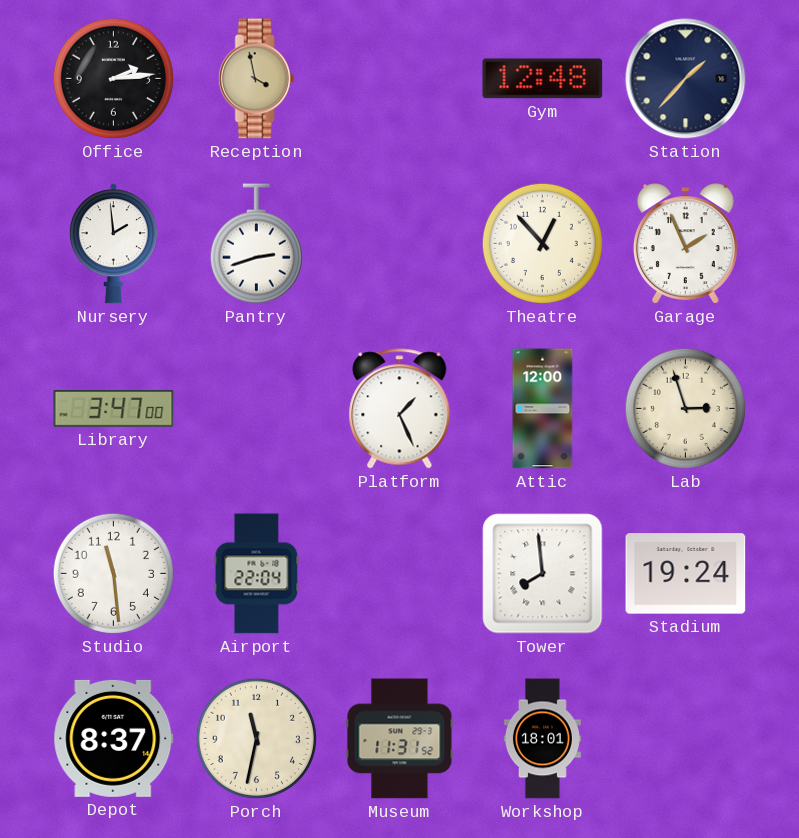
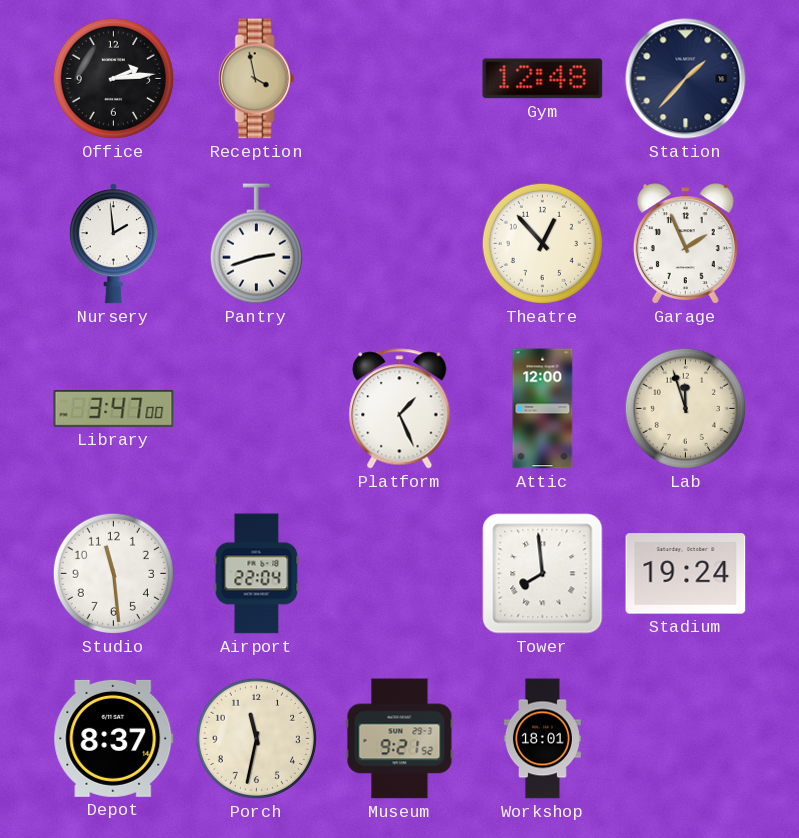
Lab: 2:57 -> 11:57 (685, 408)
Museum: 11:31 -> 9:21 (400, 739)
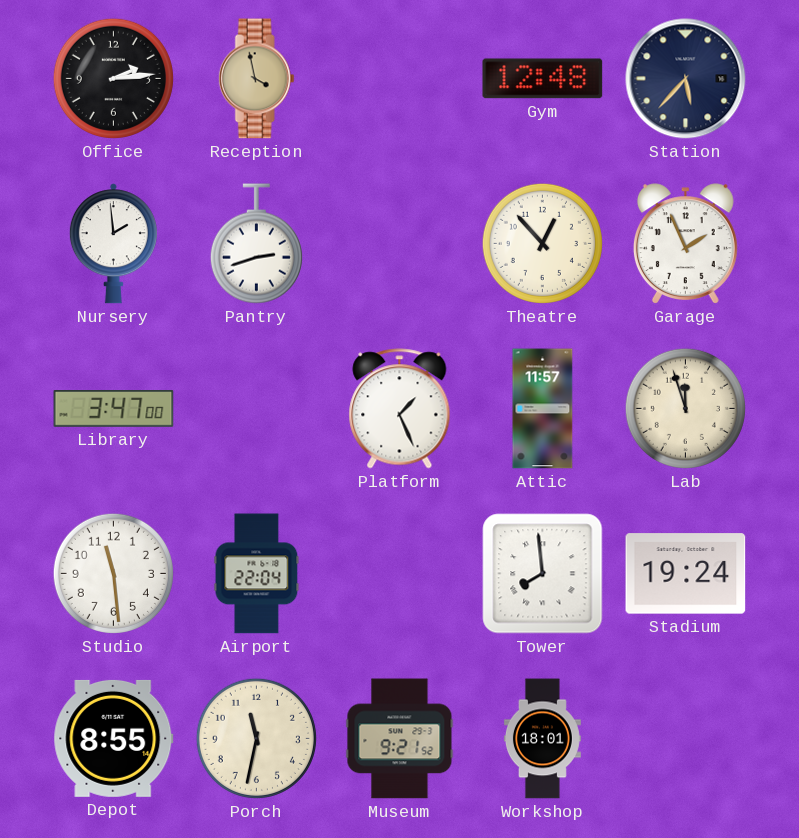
Station: 1:37 -> 5:37 (686, 79)
Attic: 12:00 -> 11:57 (543, 409)
Depot: 8:37 -> 8:55 (114, 738)
